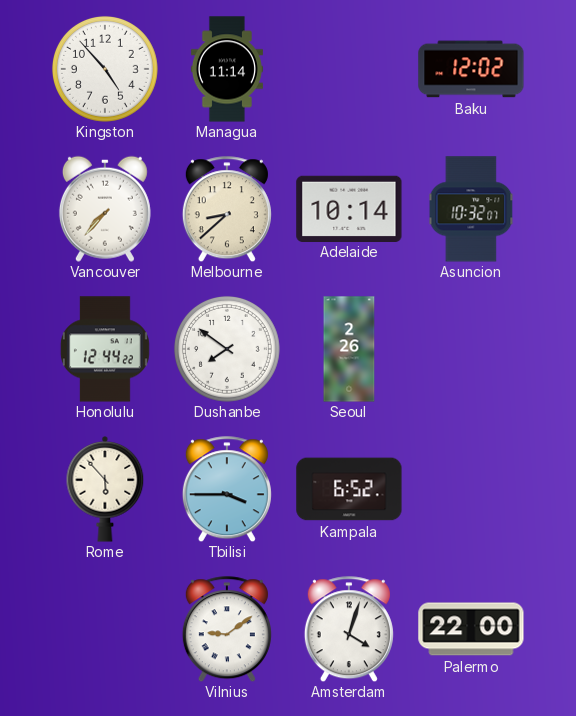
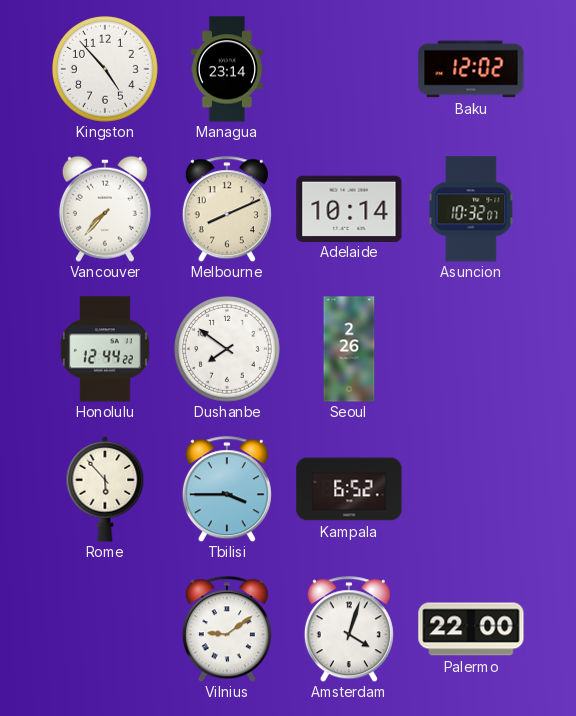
Managua: 11:14 -> 23:14 (227, 69)
Melbourne: 8:38 -> 8:11 (227, 209)
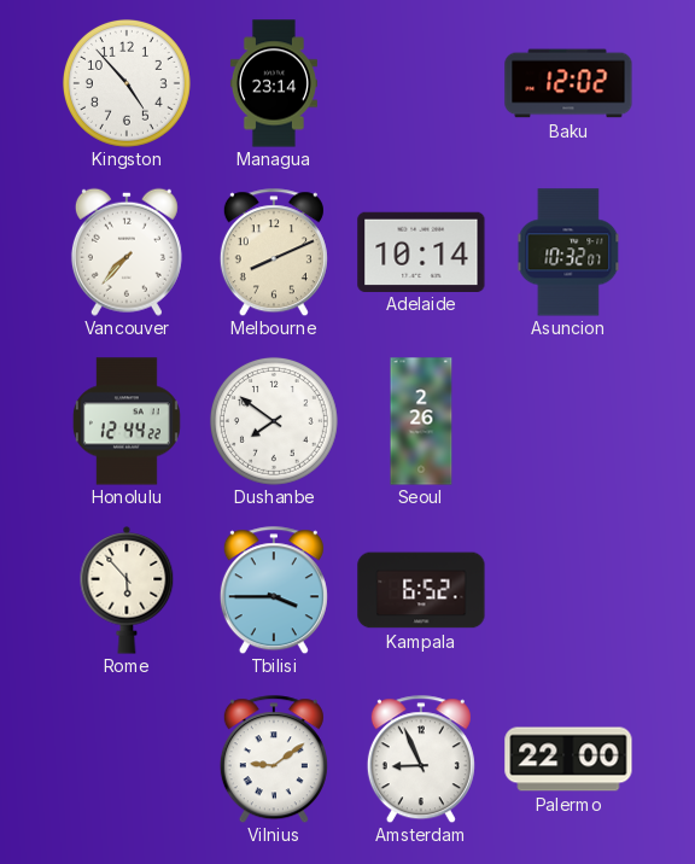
Amsterdam: 4:03 -> 8:56 (421, 759)
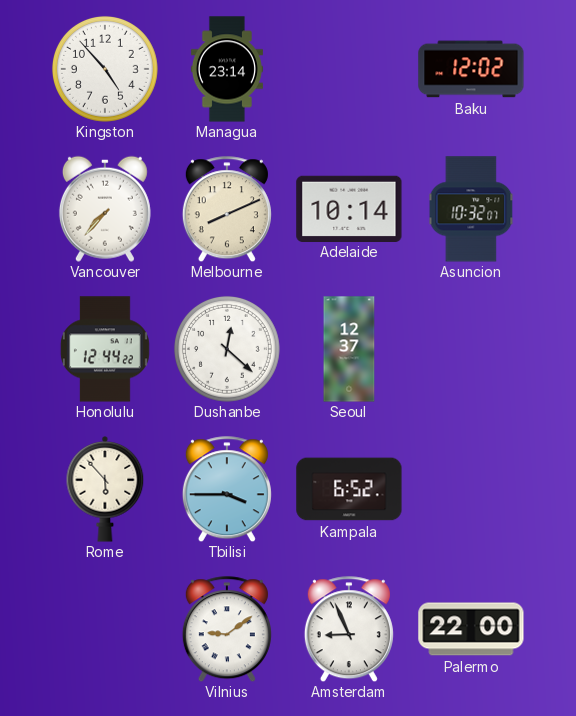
Dushanbe: 7:51 -> 12:22 (227, 349)
Seoul: 2:26 -> 12:37 (349, 349)
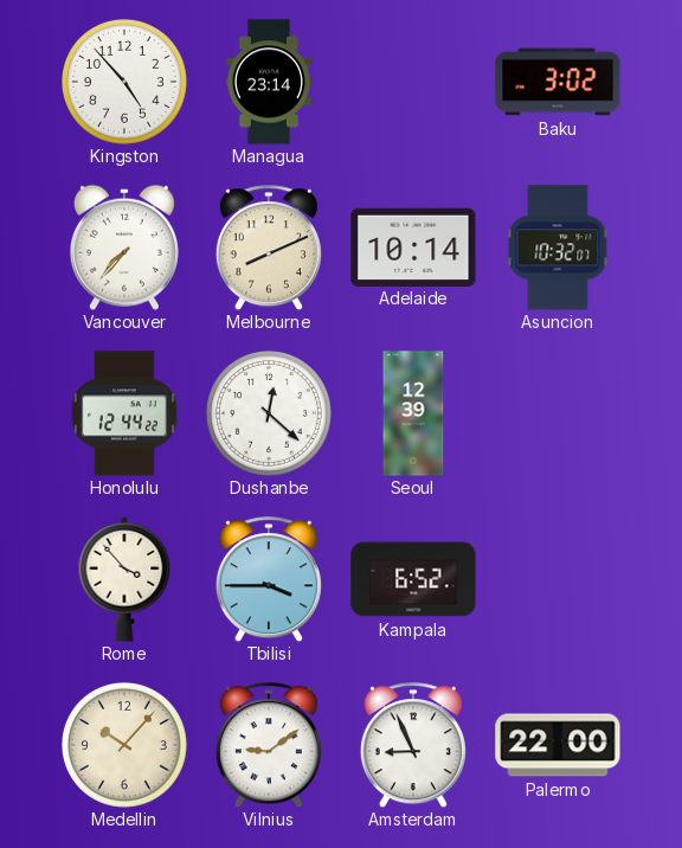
Baku: 12:02 -> 3:02 (558, 82)
Seoul: 12:37 -> 12:39 (413, 413)
Rome: 5:53 -> 3:53 (124, 580)
Medellin: none -> 10:07 (124, 745)
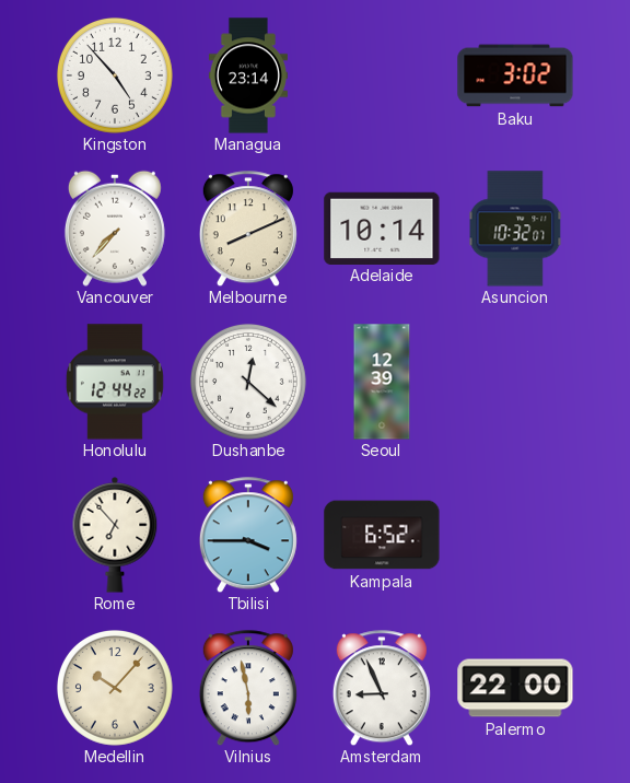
Rome: 3:53 -> 6:53 (115, 536)
Vilnius: 9:09 -> 5:58 (248, 688)
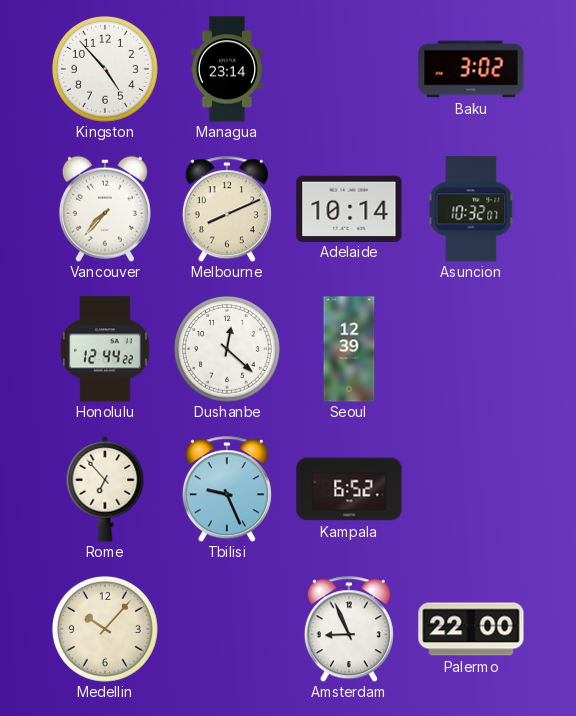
Tbilisi: 3:45 -> 9:26 (227, 489)
Vilnius: 5:58 -> none (248, 688)
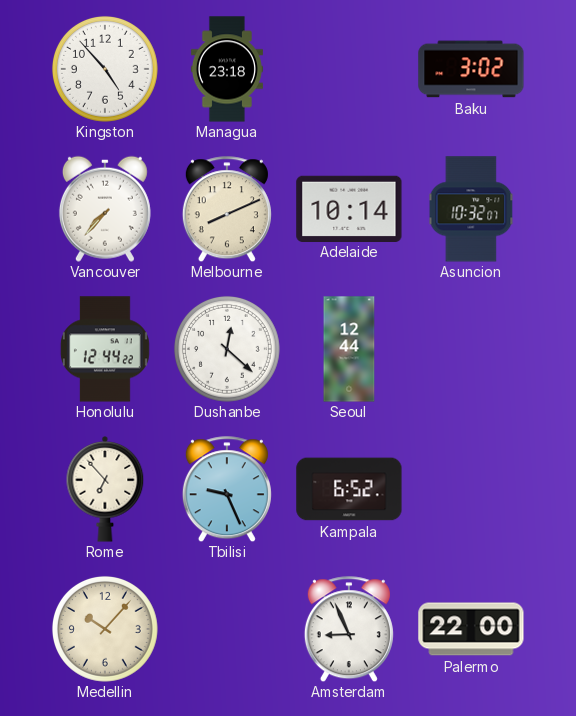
Managua: 23:14 -> 23:18 (227, 69)
Seoul: 12:39 -> 12:44 (349, 349)
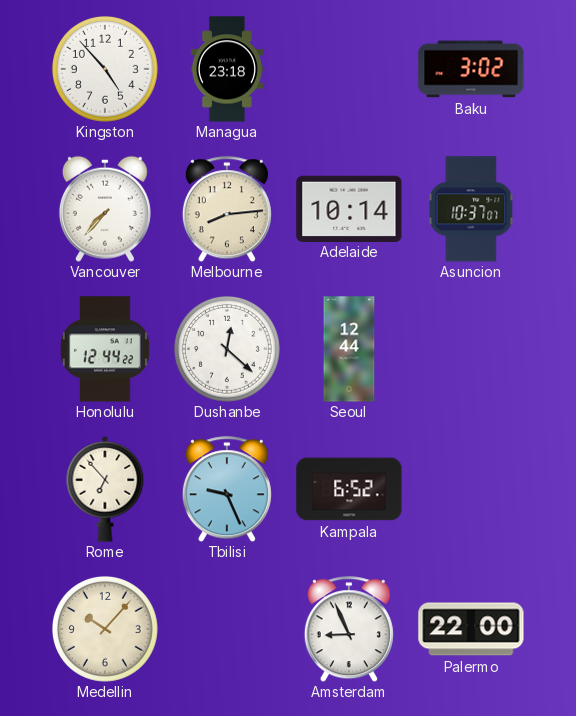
Melbourne: 8:11 -> 8:14 (227, 209)
Asuncion: 10:32 -> 10:37 (471, 209)
